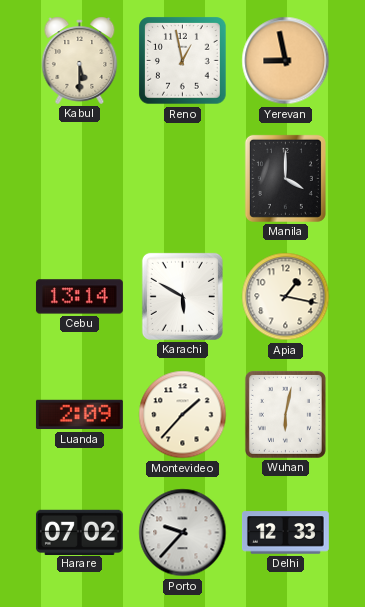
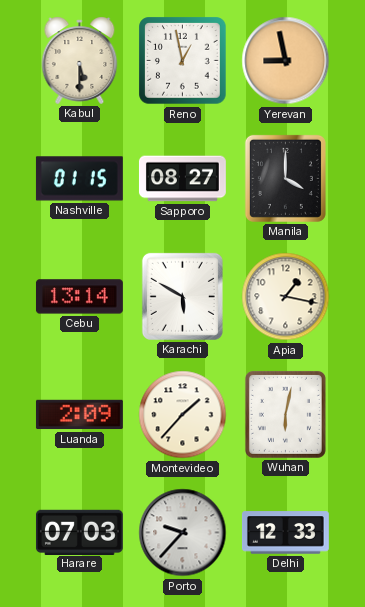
Nashville: none -> 01:15 (79, 179)
Sapporo: none -> 08:27 (182, 179)
Harare: 07:02 -> 07:03 (79, 532)
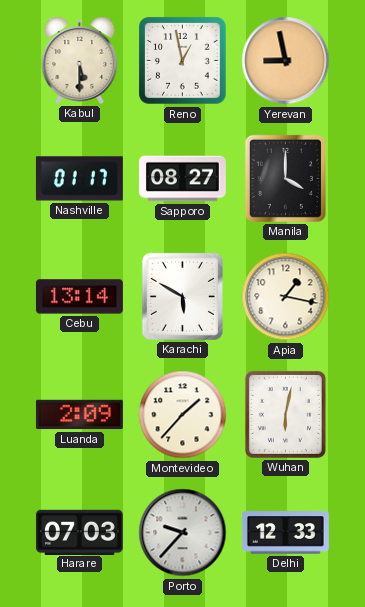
Nashville: 01:15 -> 01:17 (79, 179)
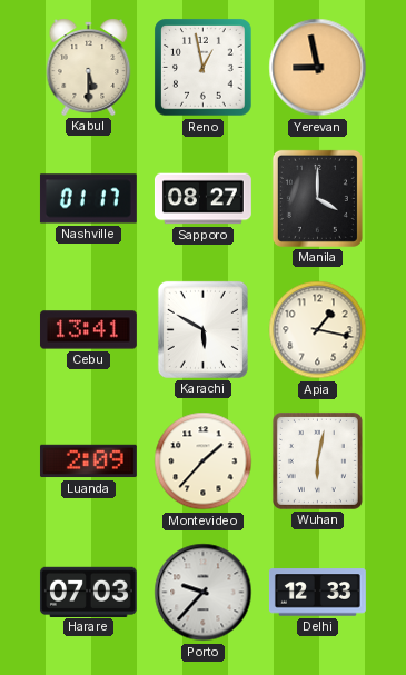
Cebu: 13:14 -> 13:41 (88, 330)
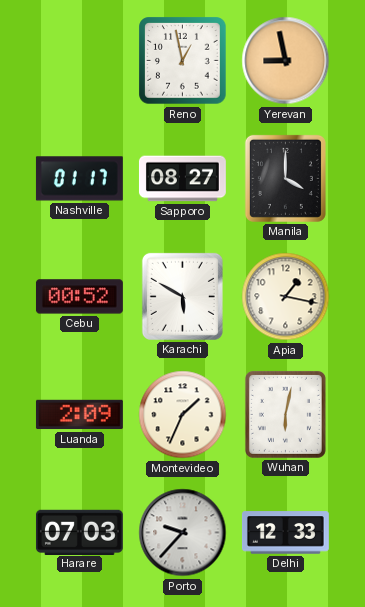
Kabul: 5:30 -> none (89, 67)
Cebu: 13:41 -> 00:52 (79, 297)
Montevideo: 1:37 -> 1:34 (183, 415)
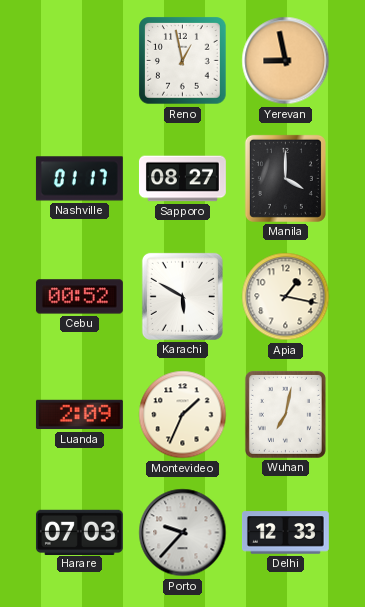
Wuhan: 6:02 -> 7:02 (285, 414)
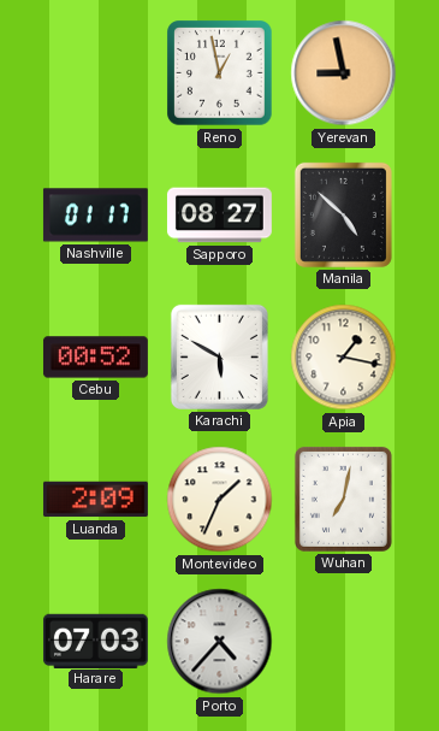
Manila: 4:00 -> 4:52 (343, 214)
Porto: 9:37 -> 4:37 (220, 642)
Delhi: 12:33 -> none (285, 533)
